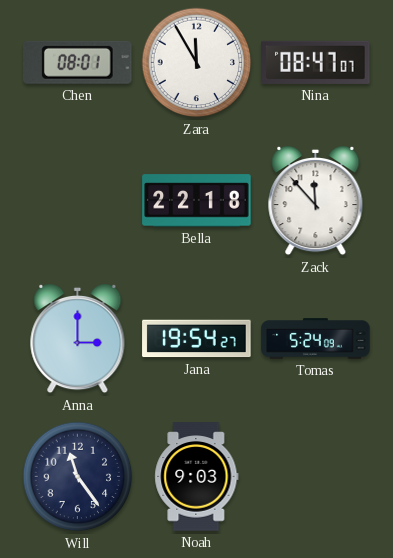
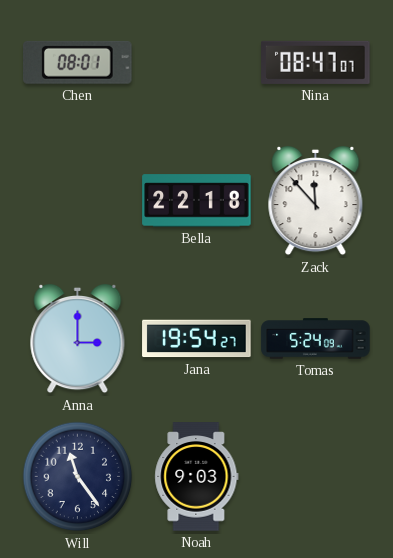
Zara: 11:55 -> none (197, 63)
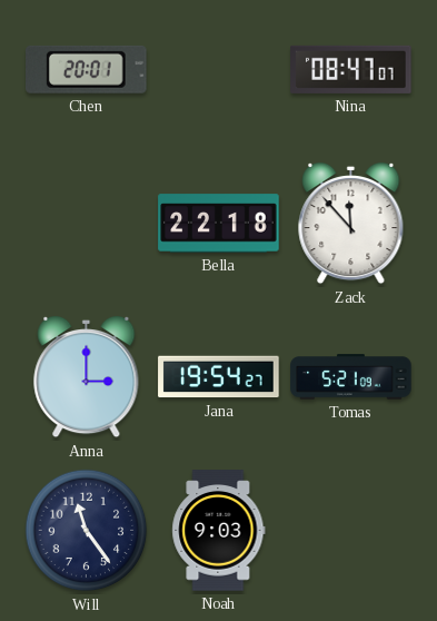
Chen: 08:01 -> 20:01 (87, 69)
Tomas: 5:24 -> 5:21 (351, 377)
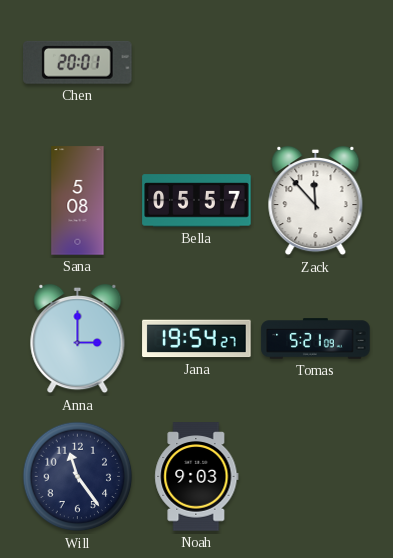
Nina: 08:47 -> none (351, 69)
Sana: none -> 5:08 (78, 201)
Bella: 22:18 -> 05:57 (197, 201)
